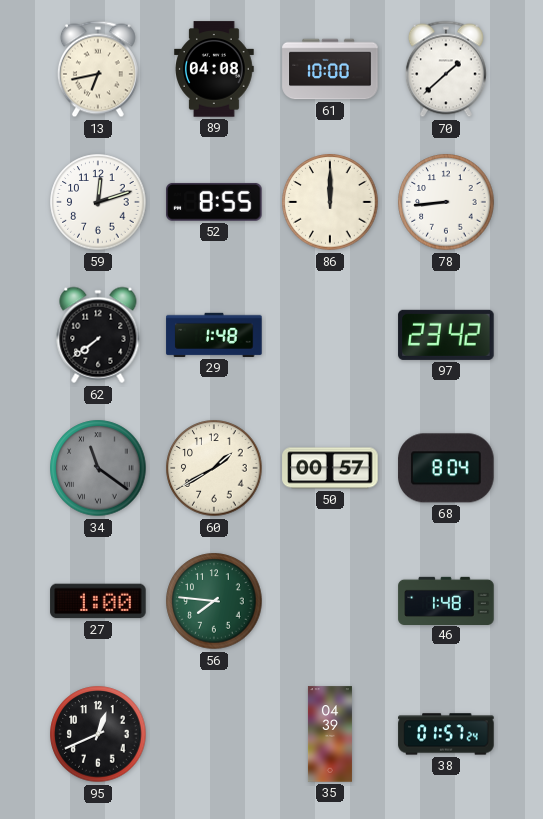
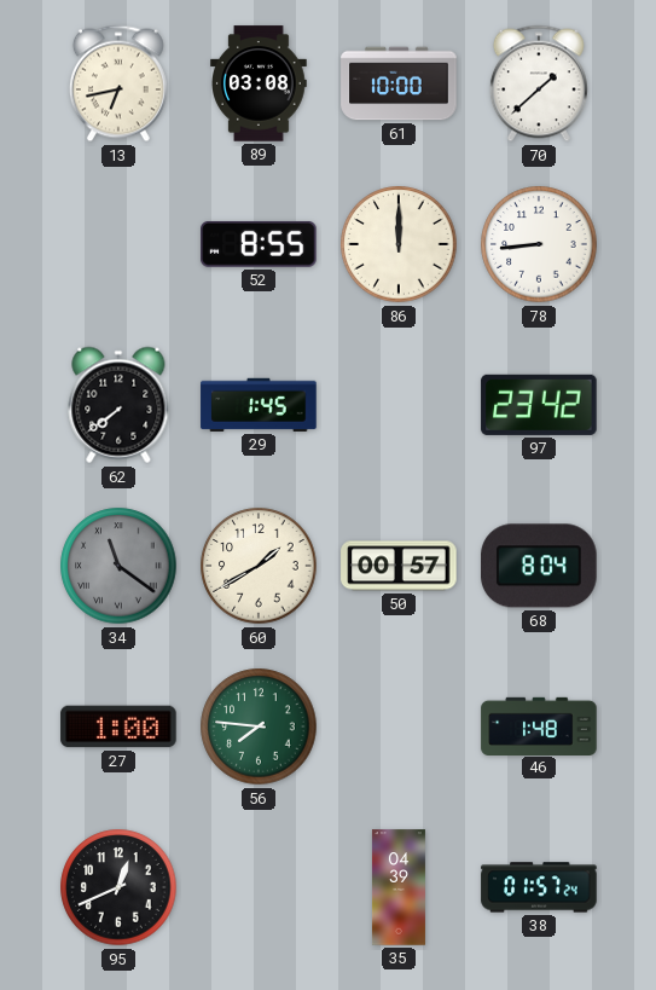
89: 04:08 -> 03:08 (260, 83)
59: 12:12 -> none (98, 202)
29: 1:48 -> 1:45 (259, 405)
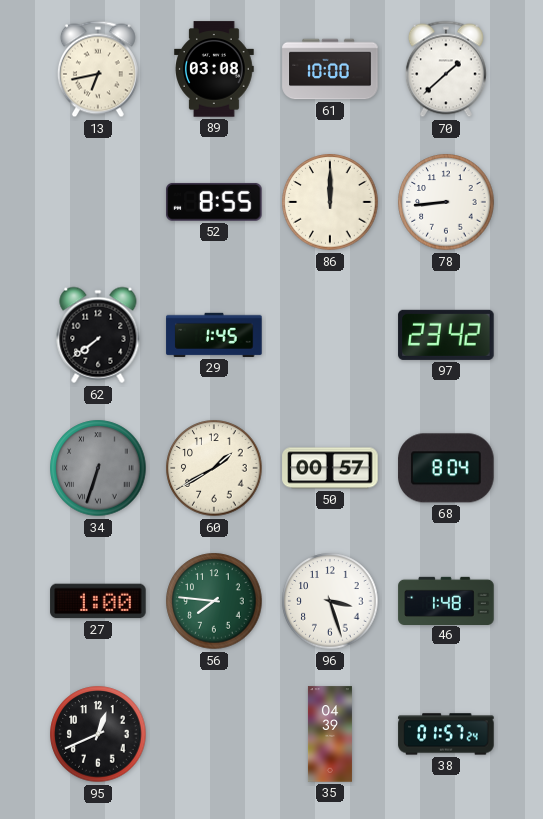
34: 11:21 -> 6:33 (98, 468)
96: none -> 3:27 (330, 601)
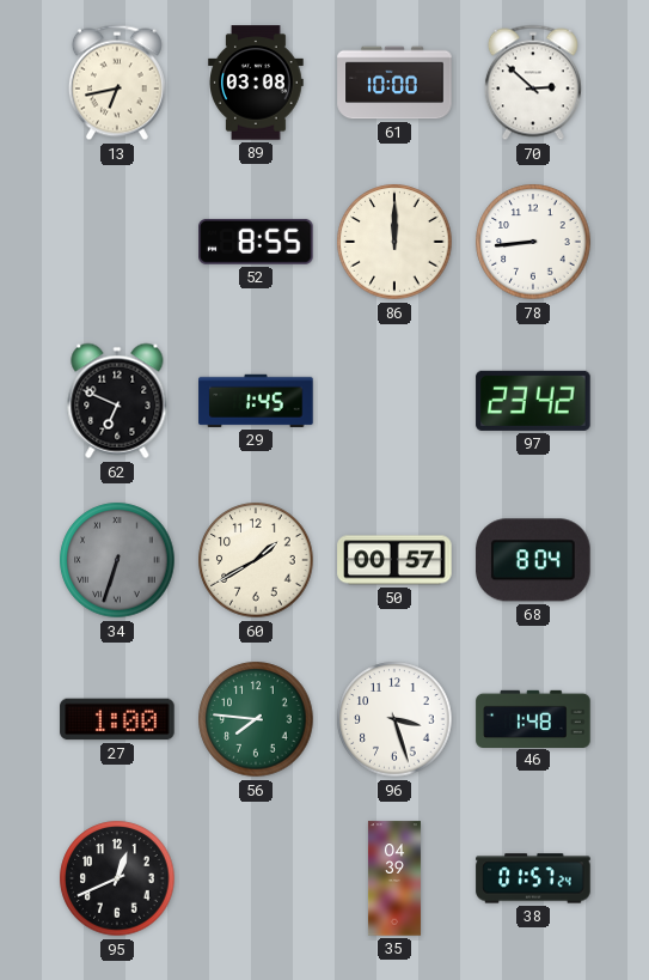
70: 1:38 -> 2:52 (533, 83)
62: 7:39 -> 6:49 (117, 401)
